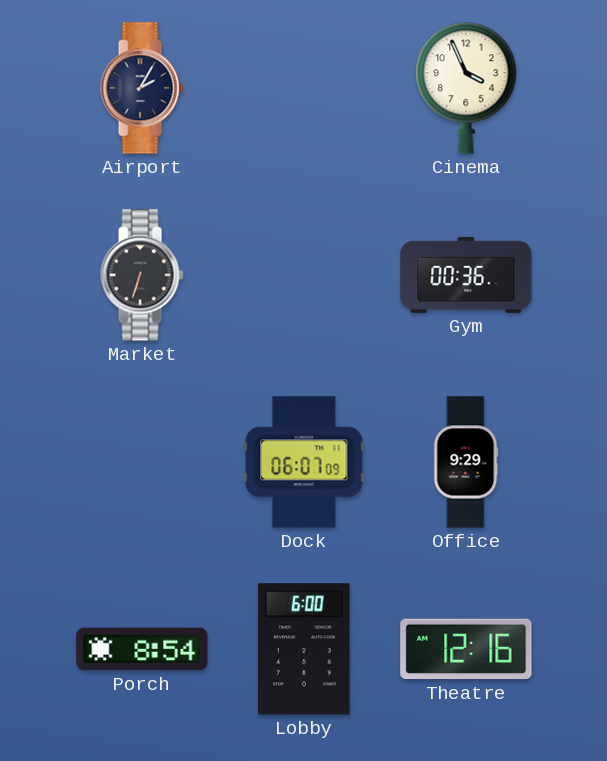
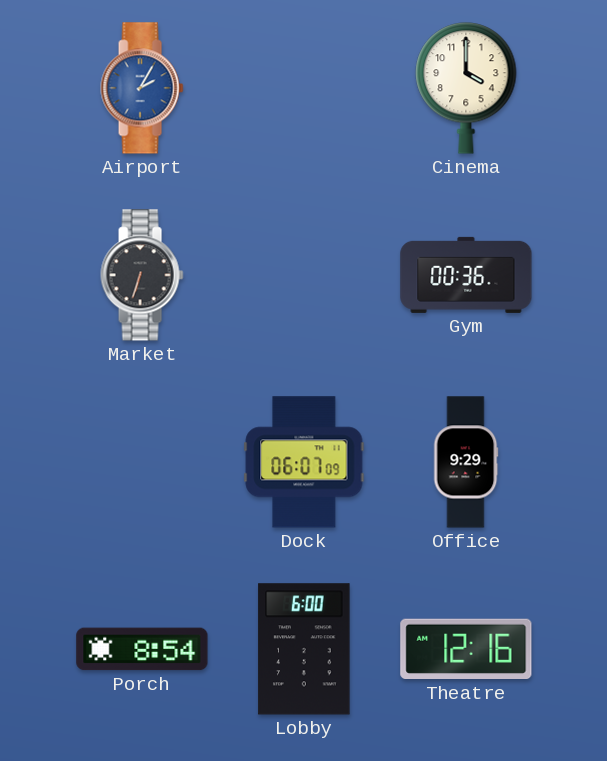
Airport dial: navy -> blue (142, 88)
Cinema: 3:56 -> 4:00 (466, 88)
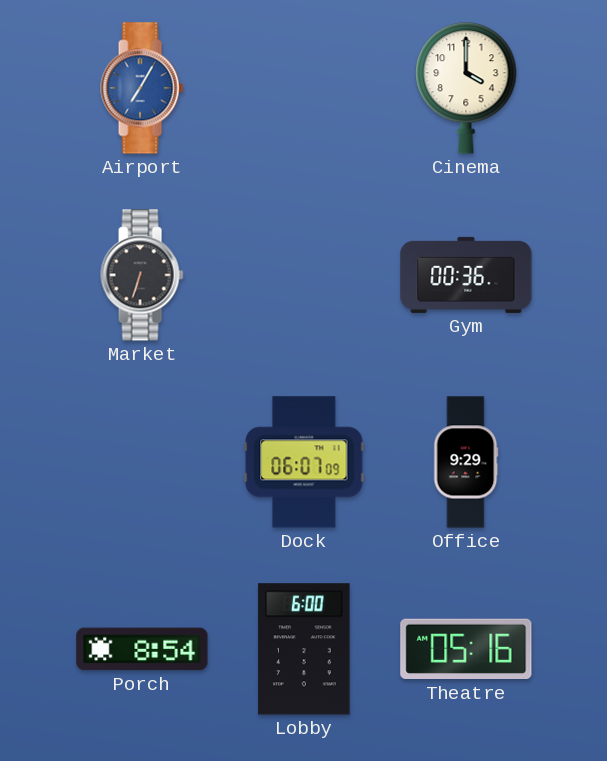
Airport: 2:05 -> 7:05 (142, 88)
Theatre: 12:16 -> 05:16 (466, 649)
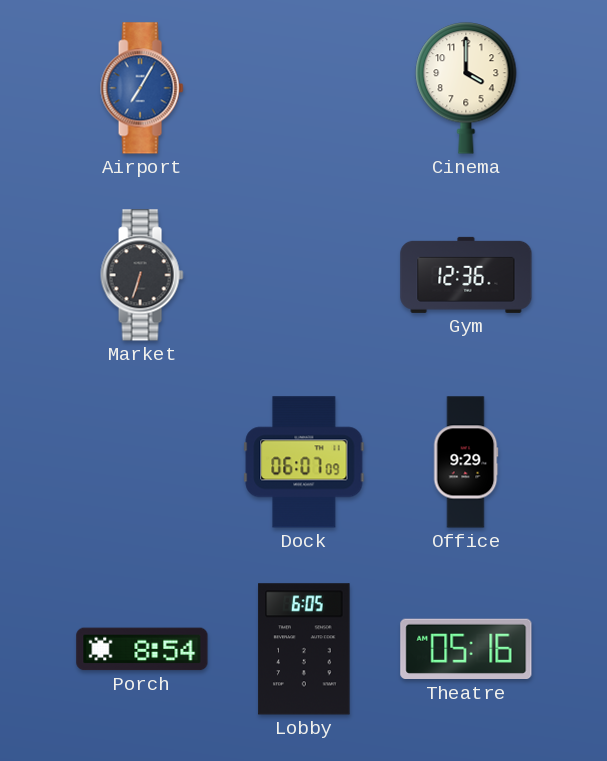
Gym: 00:36 -> 12:36 (466, 275)
Lobby: 6:00 -> 6:05 (304, 649)
